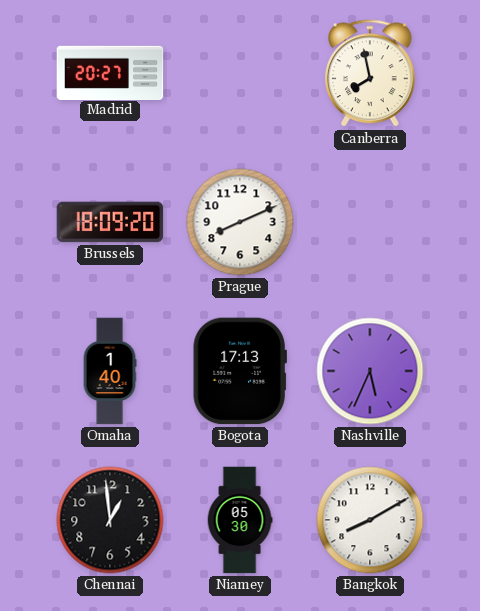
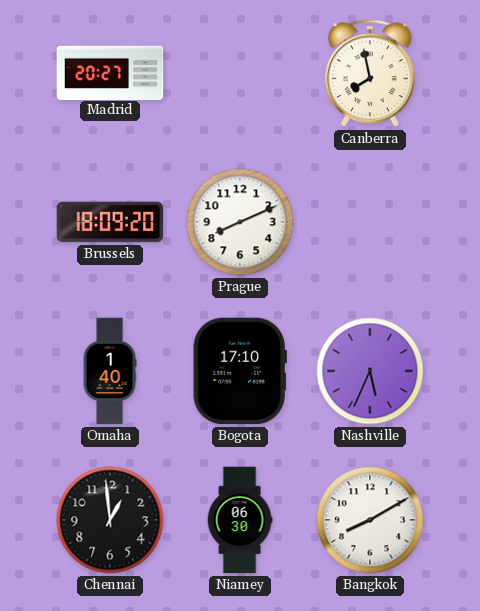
Bogota: 17:13 -> 17:10 (240, 371)
Niamey: 05:30 -> 06:30 (240, 520)
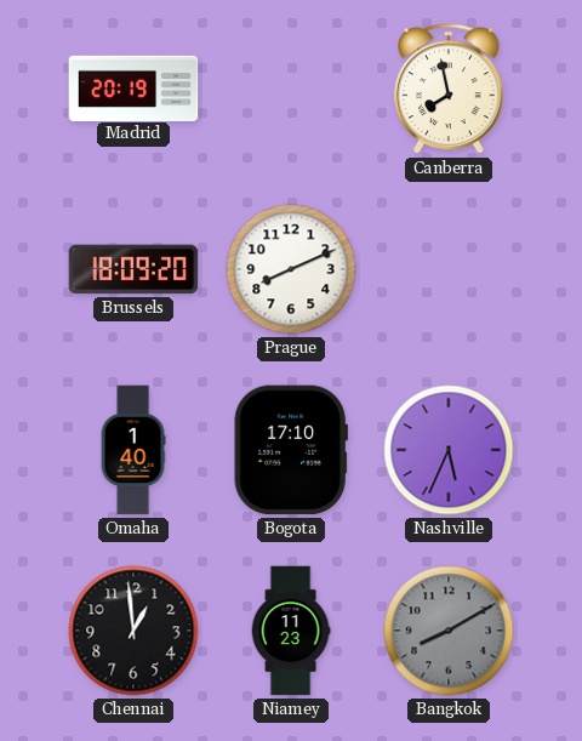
Madrid: 20:27 -> 20:19 (133, 87)
Niamey: 06:30 -> 11:23 (291, 631)
Bangkok dial: white -> grey (449, 631)
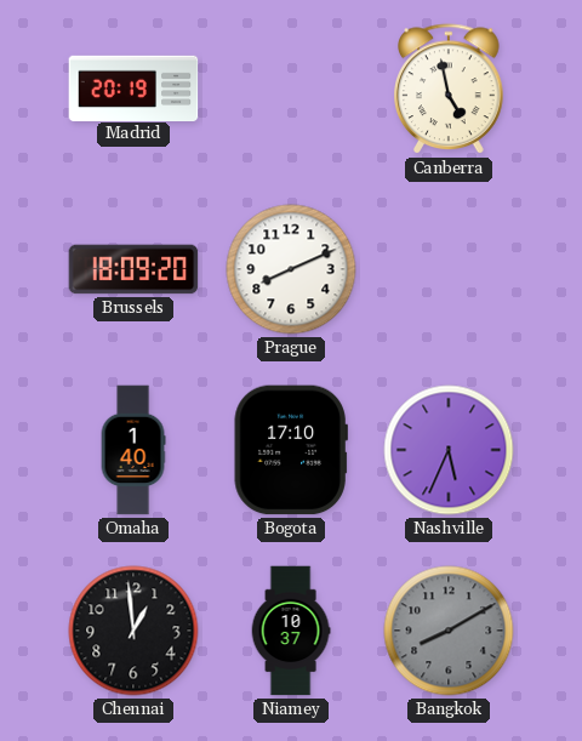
Canberra: 7:58 -> 4:58 (449, 90)
Niamey: 11:23 -> 10:37 (291, 631)
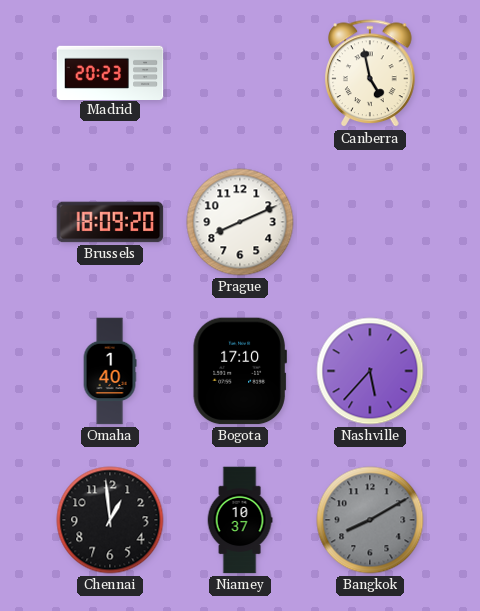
Madrid: 20:19 -> 20:23 (110, 72)
Nashville: 5:34 -> 5:37 (370, 371)
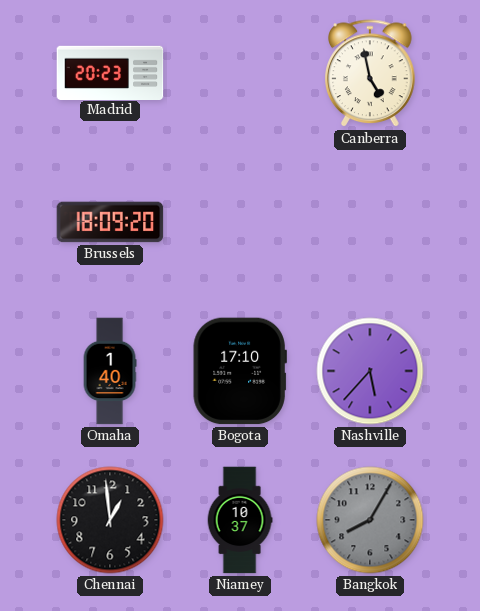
Prague: 8:11 -> none (240, 222)
Bangkok: 8:10 -> 8:05 (370, 520)
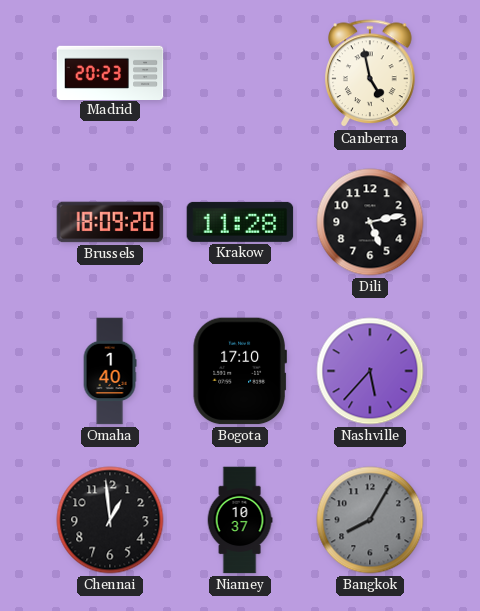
Krakow: none -> 11:28 (240, 222)
Dili: none -> 5:13 (370, 222)
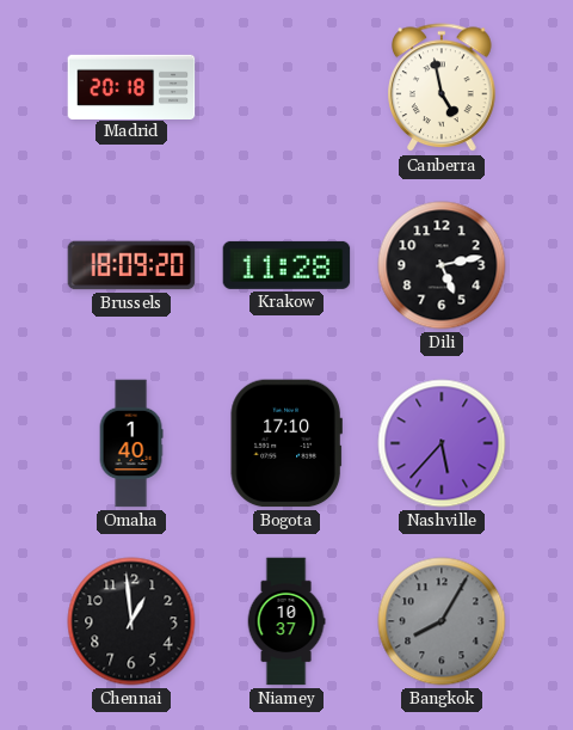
Madrid: 20:23 -> 20:18 (131, 86)
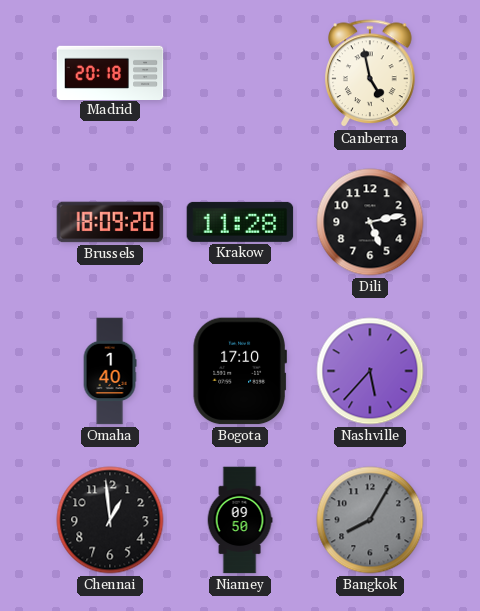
Niamey: 10:37 -> 09:50 (240, 520)
